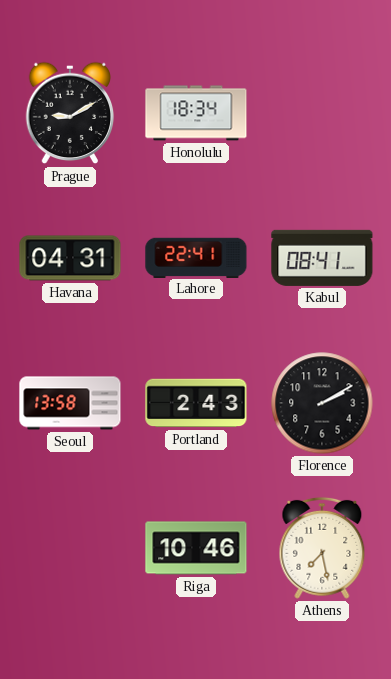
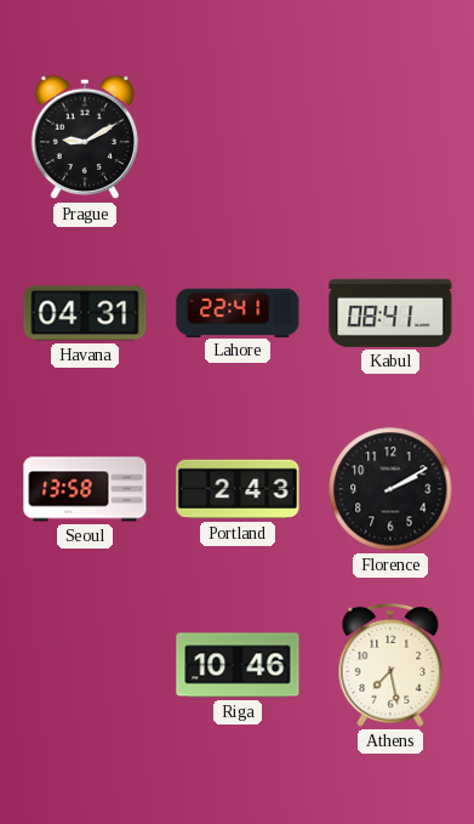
Honolulu: 18:34 -> none (196, 113)
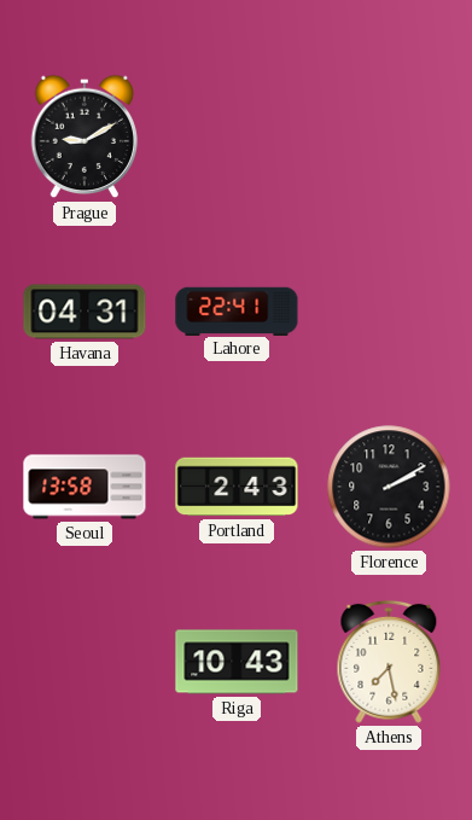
Kabul: 08:41 -> none (390, 313)
Riga: 10:46 -> 10:43 (237, 662)
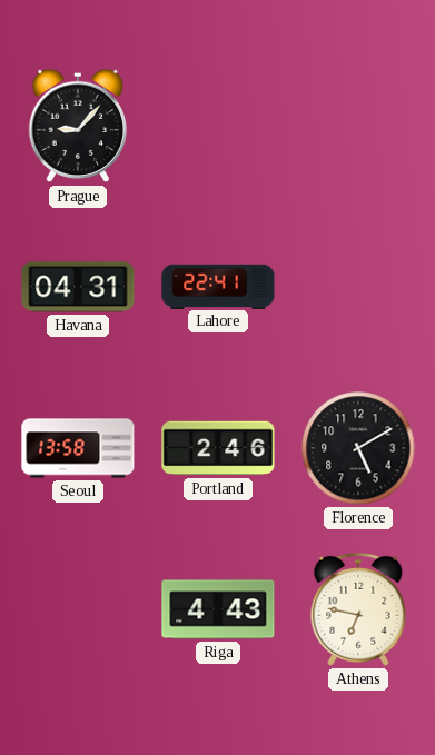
Prague: 9:10 -> 9:07 (78, 126)
Portland: 2:43 -> 2:46 (218, 448)
Florence: 2:10 -> 5:10 (358, 448)
Riga: 10:43 -> 4:43 (218, 609)
Athens: 7:28 -> 6:47 (358, 609)
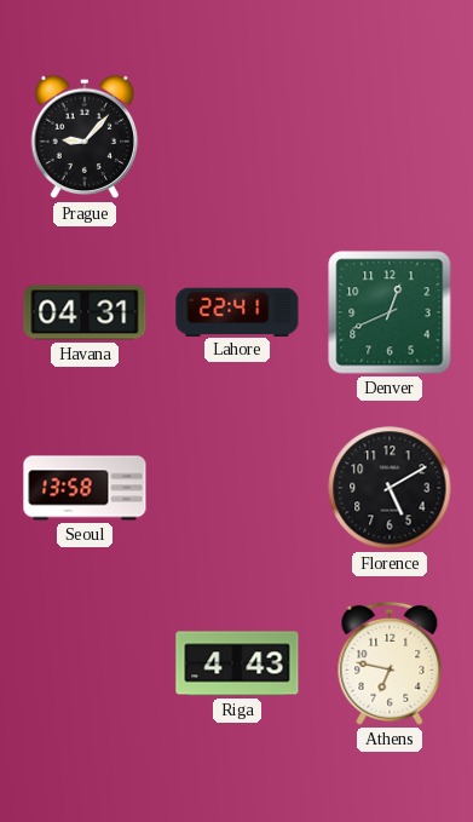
Denver: none -> 12:41 (390, 312)
Portland: 2:46 -> none (218, 448)
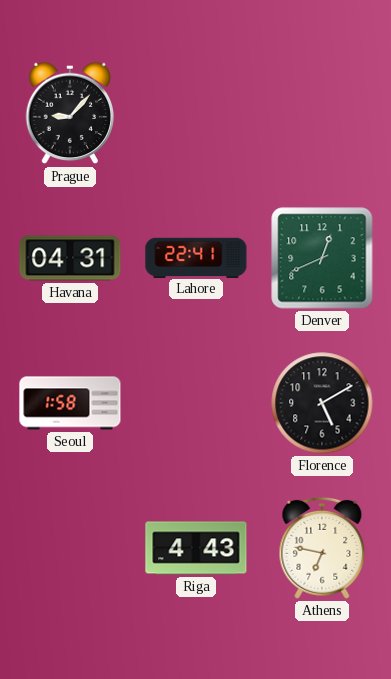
Seoul: 13:58 -> 1:58 (70, 403)
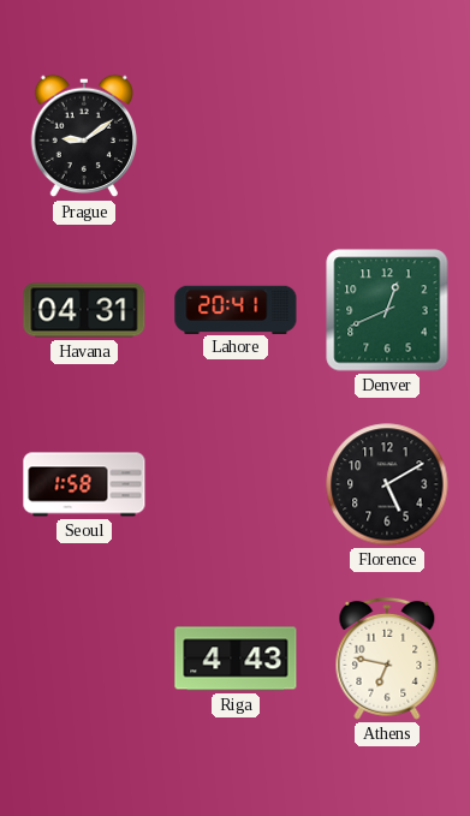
Prague: 9:07 -> 9:09 (84, 136)
Lahore: 22:41 -> 20:41 (236, 309)
